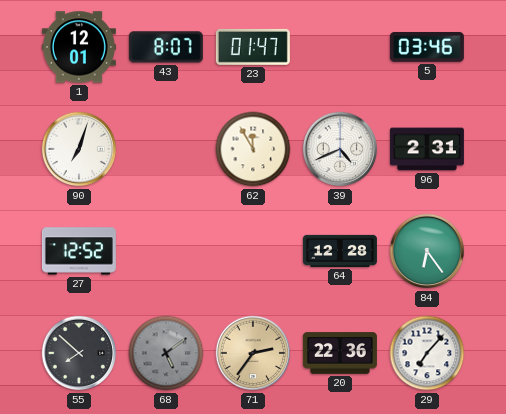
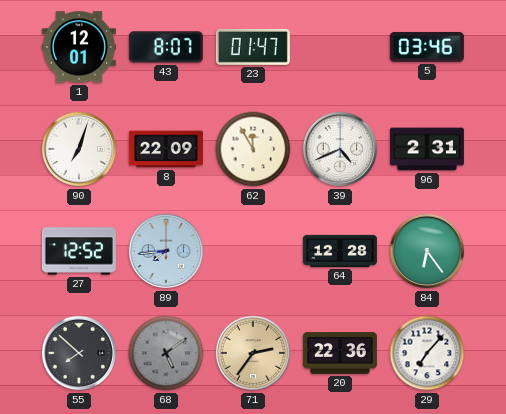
8: none -> 22:09 (166, 149)
89: none -> 7:44 (166, 251)
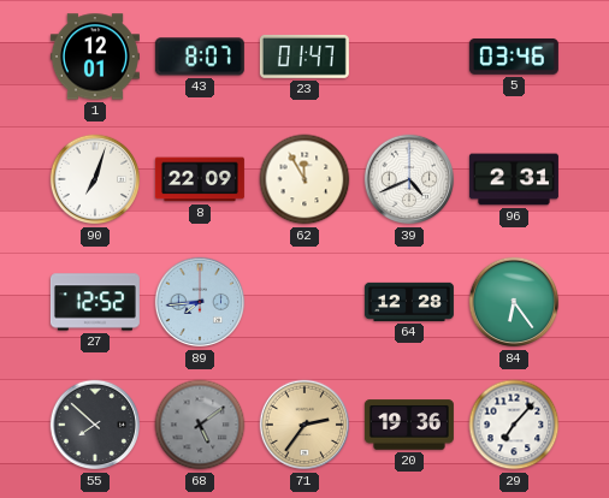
20: 22:36 -> 19:36 (409, 425)
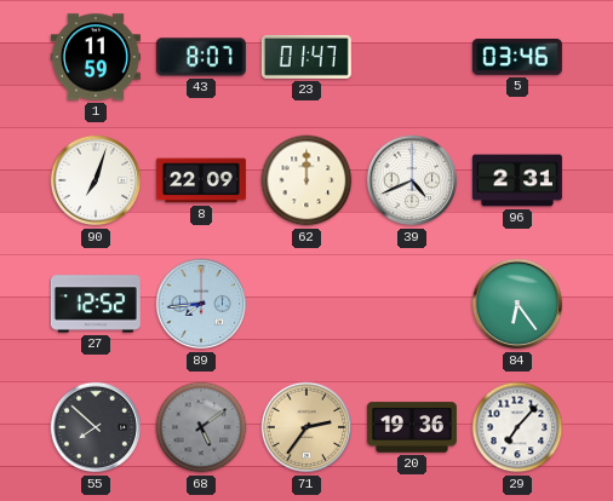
1: 12:01 -> 11:59 (96, 57)
62: 11:55 -> 12:00 (306, 180)
64: 12:28 -> none (409, 302)
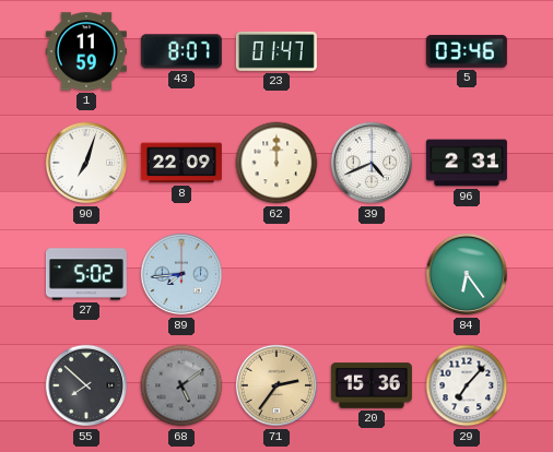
27: 12:52 -> 5:02 (86, 274)
20: 19:36 -> 15:36 (372, 385)
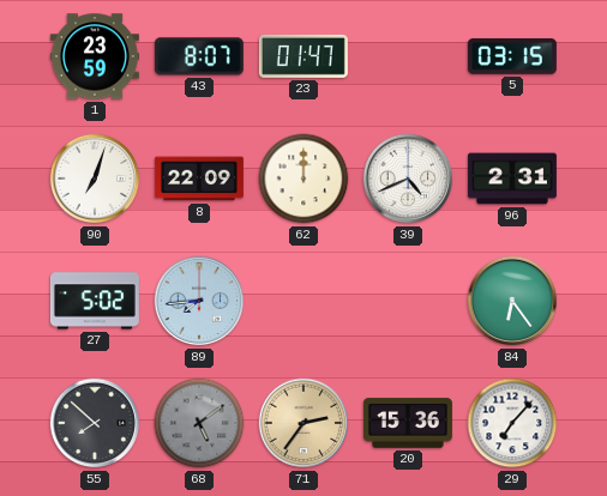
1: 11:59 -> 23:59 (95, 56)
5: 03:46 -> 03:15 (512, 56)
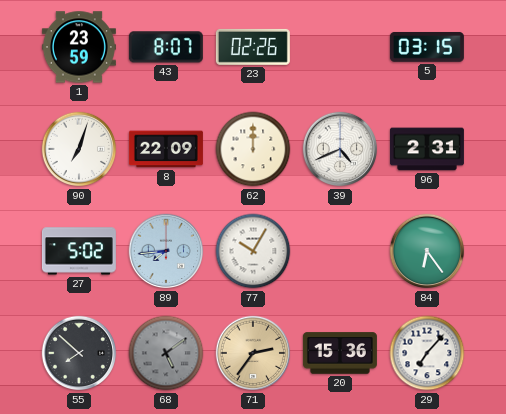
23: 01:47 -> 02:26 (253, 47)
77: none -> 10:05 (253, 251)
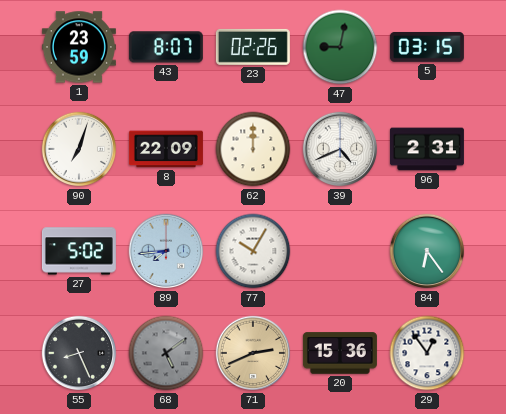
47: none -> 9:02 (340, 47)
55: 7:52 -> 8:26 (79, 353)
71: 2:36 -> 2:41 (253, 353)
29: 7:07 -> 12:54 (427, 353)
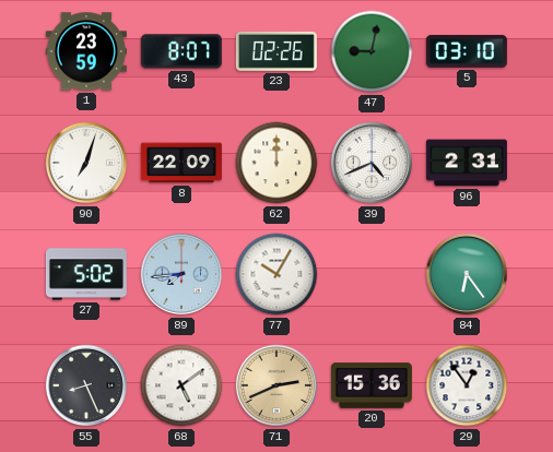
5: 03:15 -> 03:10 (467, 51)
68 dial: grey -> white (181, 385)
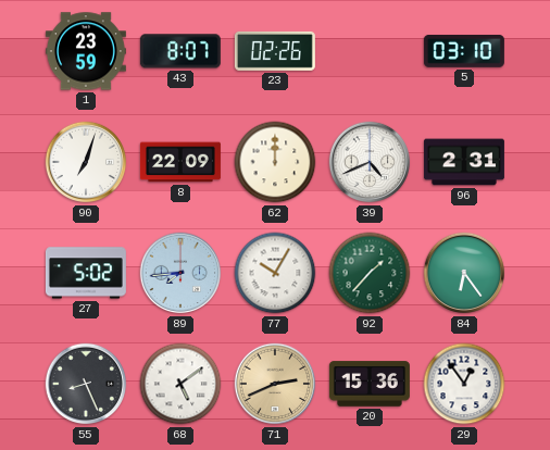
47: 9:02 -> none (372, 51)
92: none -> 1:37 (370, 273)
